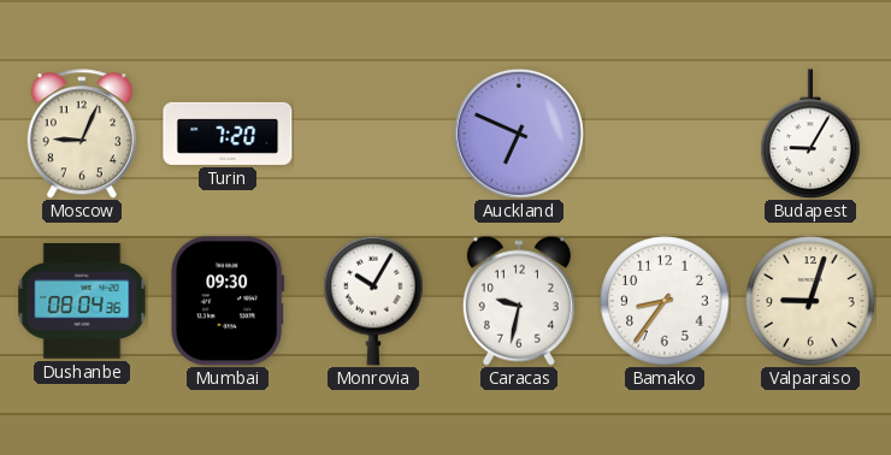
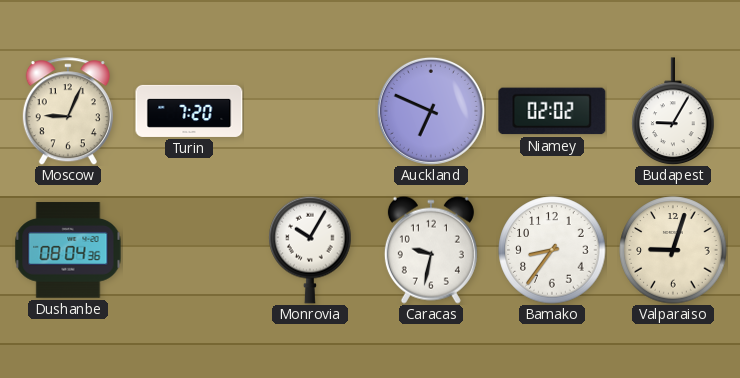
Niamey: none -> 02:02 (552, 111)
Mumbai: 09:30 -> none (228, 301)
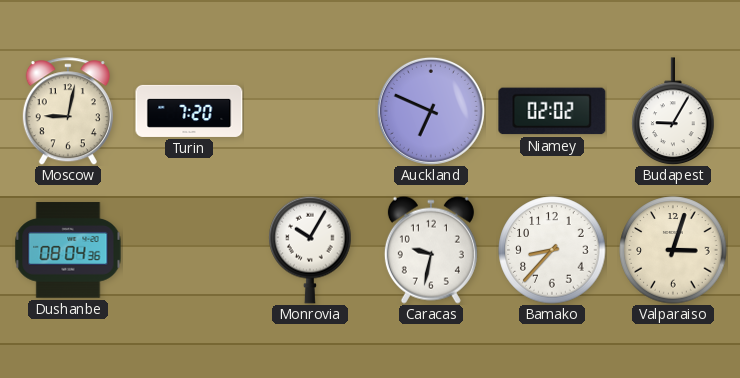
Moscow: 9:04 -> 9:02 (68, 111)
Bamako: 8:36 -> 8:37 (552, 250)
Valparaiso: 9:03 -> 3:03 (673, 250)
